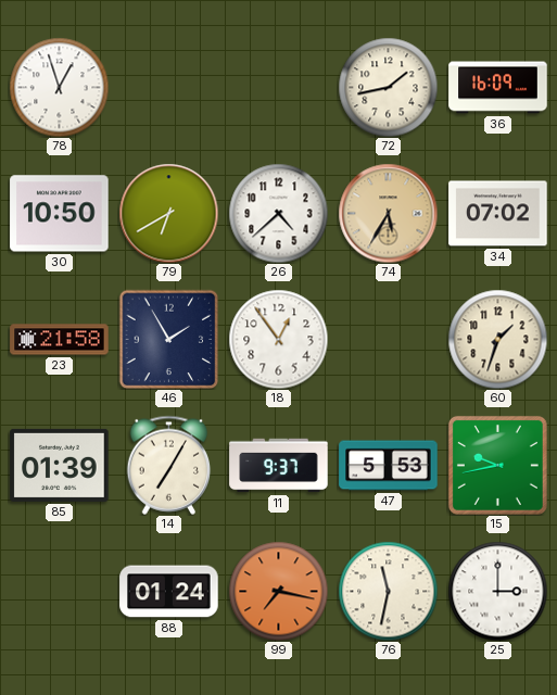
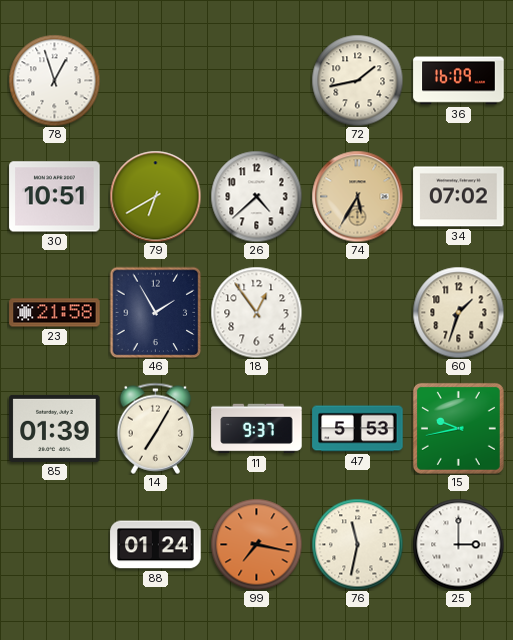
30: 10:50 -> 10:51 (55, 197)
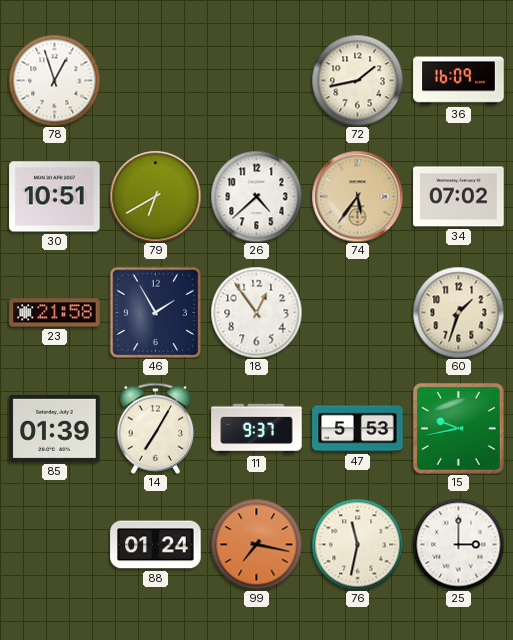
74: 5:35 -> 5:36 (357, 196)
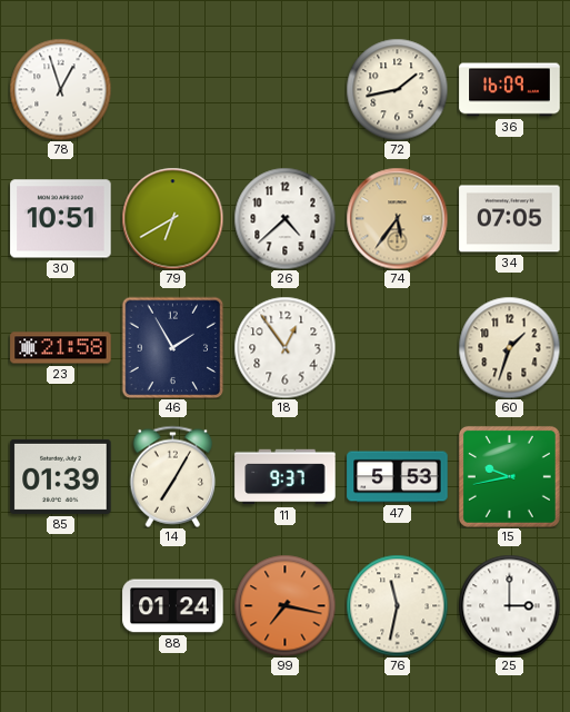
34: 07:02 -> 07:05 (510, 219)
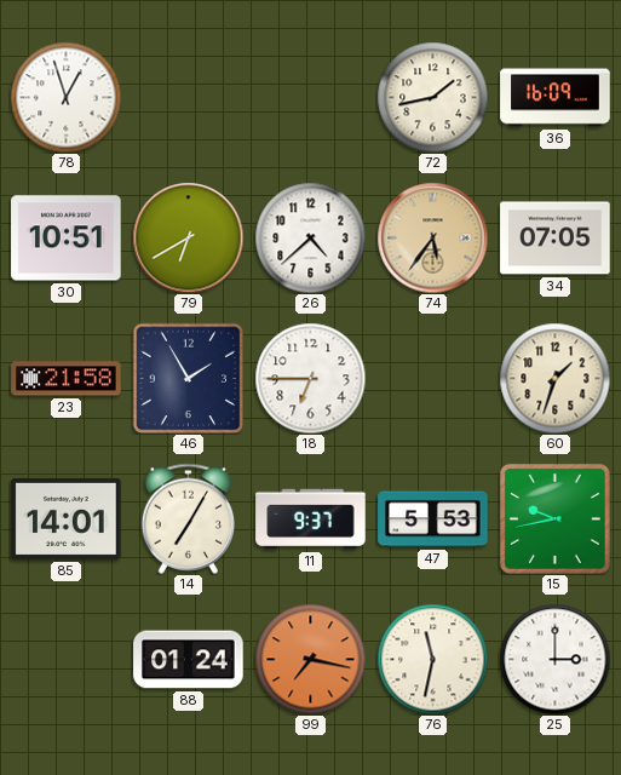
18: 12:54 -> 6:45 (310, 378)
85: 01:39 -> 14:01 (67, 518)
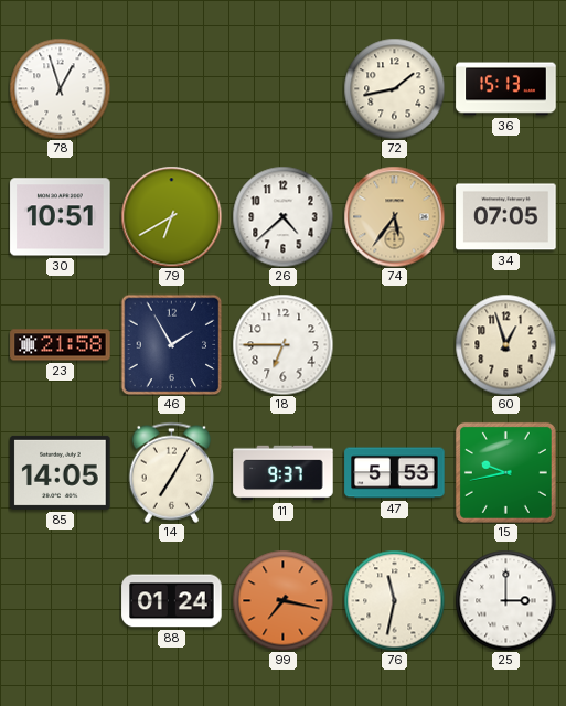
36: 16:09 -> 15:13 (506, 89)
60: 1:33 -> 12:57 (505, 344)
85: 14:01 -> 14:05 (61, 472)
